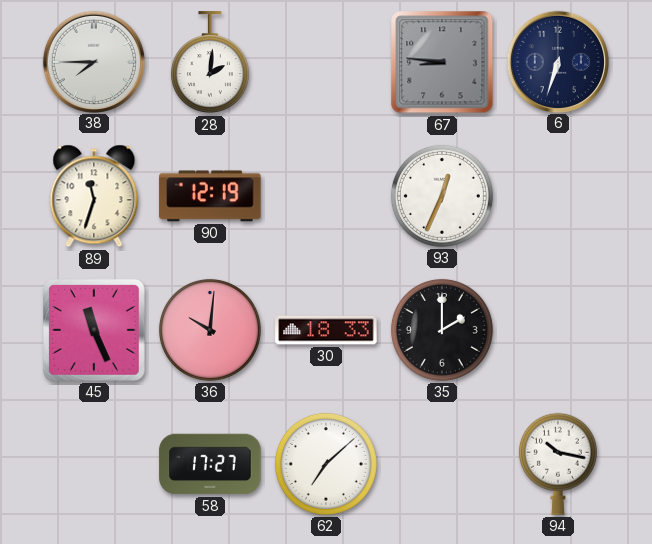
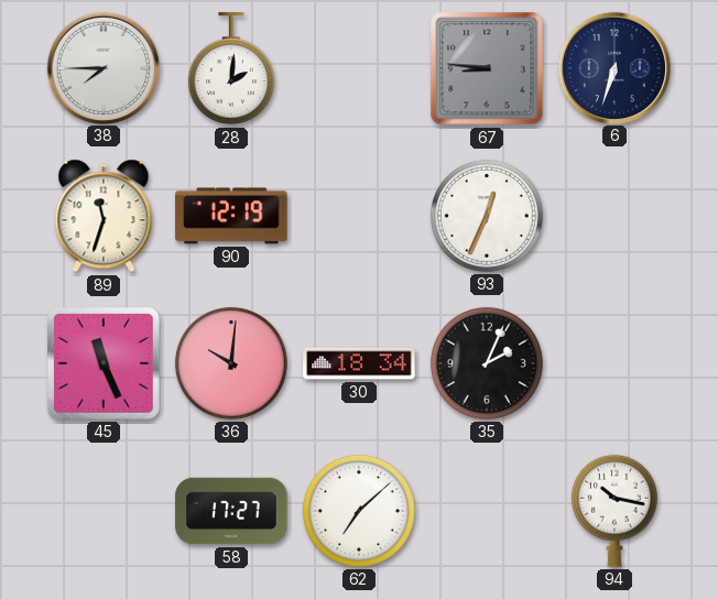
30: 18:33 -> 18:34 (359, 363)
35: 2:00 -> 2:04 (487, 363)
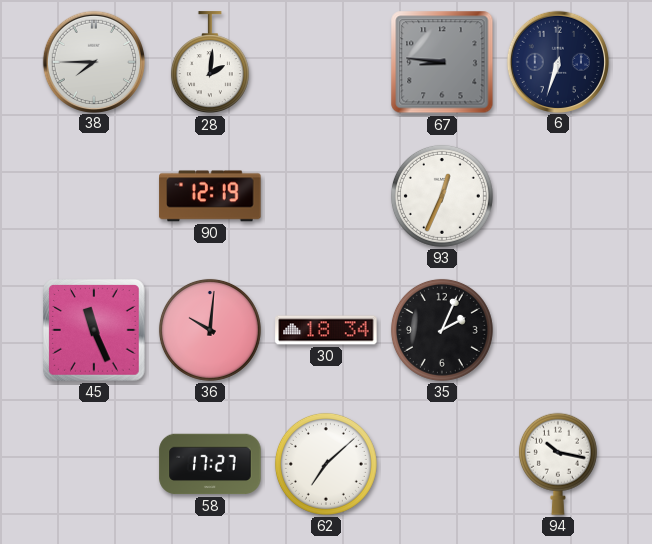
89: 11:33 -> none (104, 216)
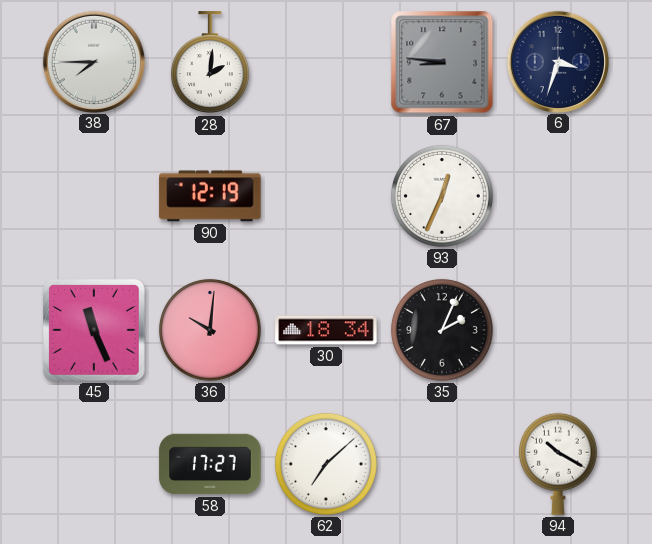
6: 6:33 -> 3:33 (557, 61)
94: 10:17 -> 10:20 (558, 464)
